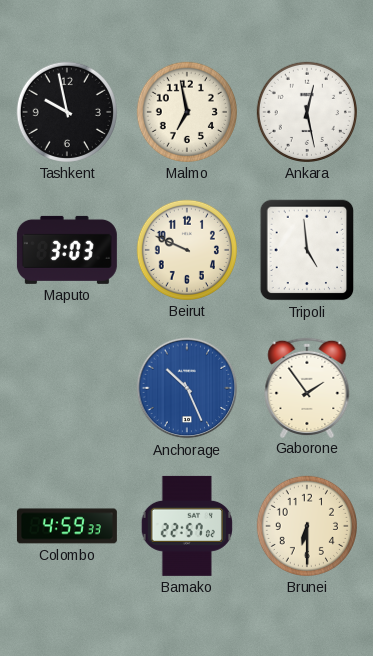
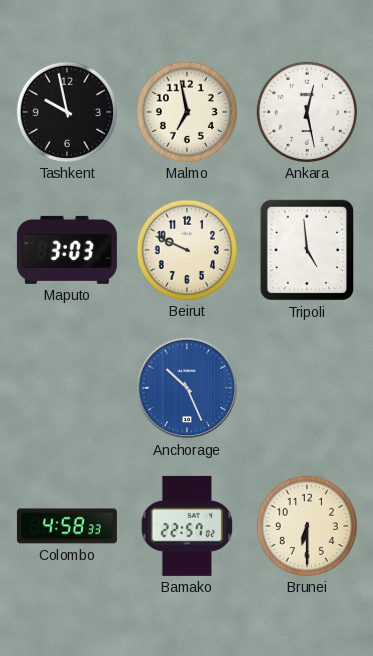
Gaborone: 1:54 -> none (307, 387)
Colombo: 4:59 -> 4:58 (67, 526)
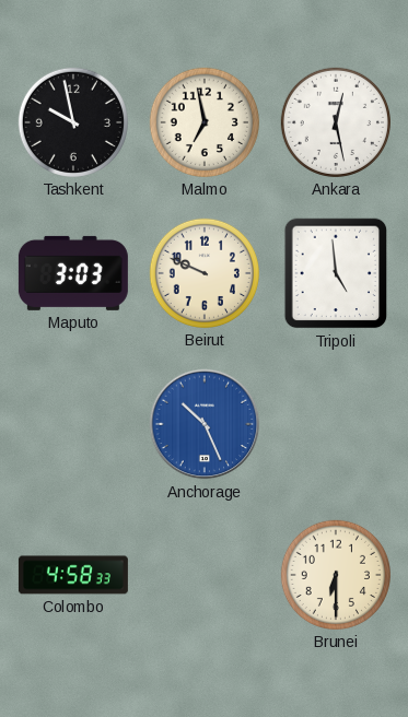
Bamako: 22:57 -> none (187, 526)
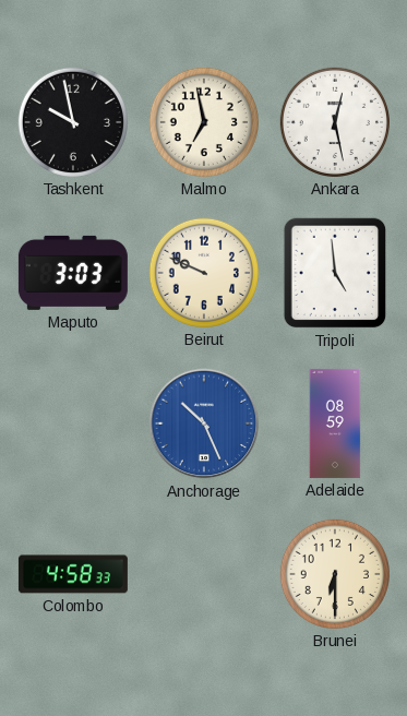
Adelaide: none -> 08:59 (335, 423)
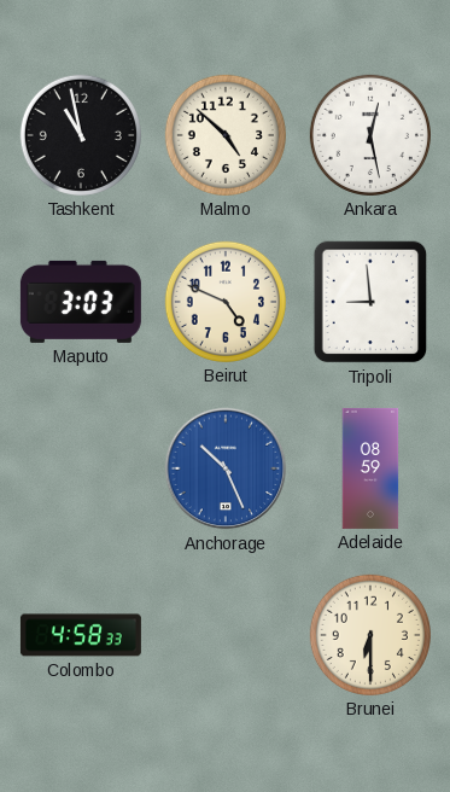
Tashkent: 9:58 -> 10:58 (81, 135)
Malmo: 6:58 -> 4:52 (226, 135)
Beirut: 9:49 -> 4:49 (226, 302)
Tripoli: 4:59 -> 8:59 (370, 302)
